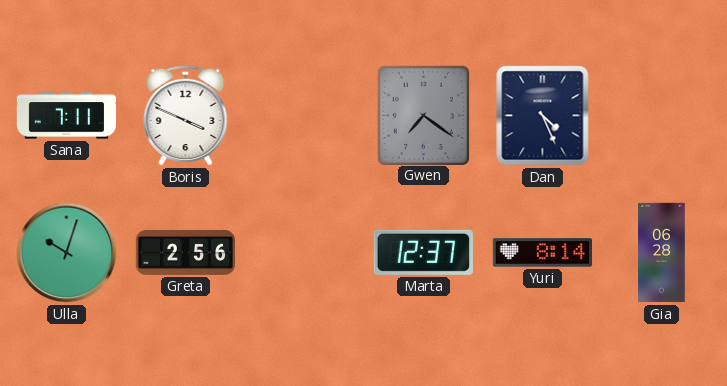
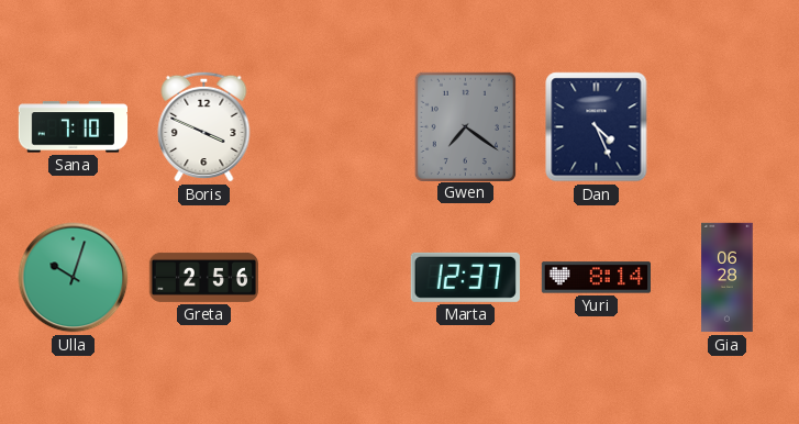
Sana: 7:11 -> 7:10 (73, 127)
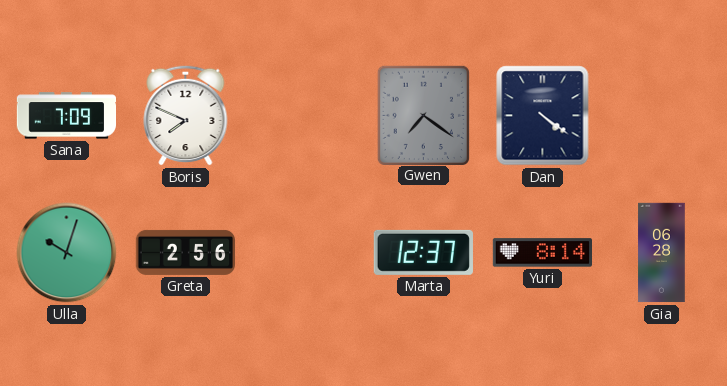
Sana: 7:10 -> 7:09 (66, 116)
Boris: 3:49 -> 7:49 (186, 115)
Dan: 4:26 -> 4:21 (543, 116)
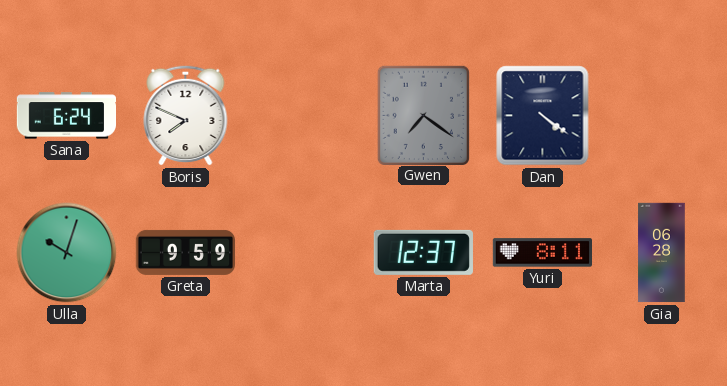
Sana: 7:09 -> 6:24 (66, 116)
Greta: 2:56 -> 9:59 (186, 252)
Yuri: 8:14 -> 8:11 (542, 253)
